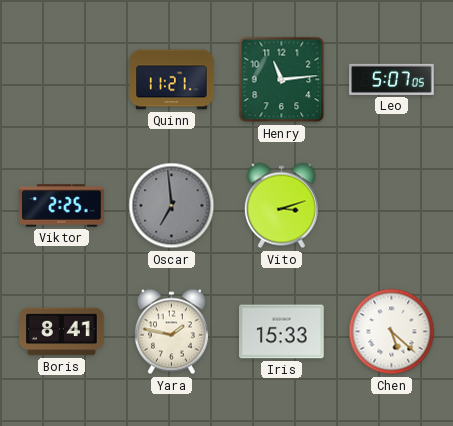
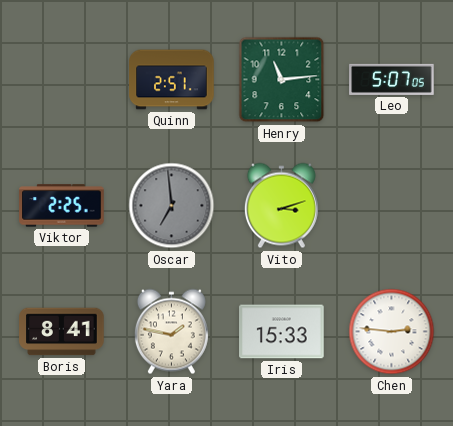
Quinn: 11:21 -> 2:51 (172, 80)
Chen: 5:22 -> 2:46 (392, 332)
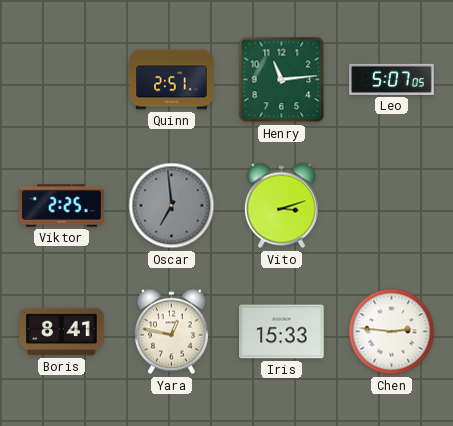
Yara: 1:47 -> 12:47 (171, 332)
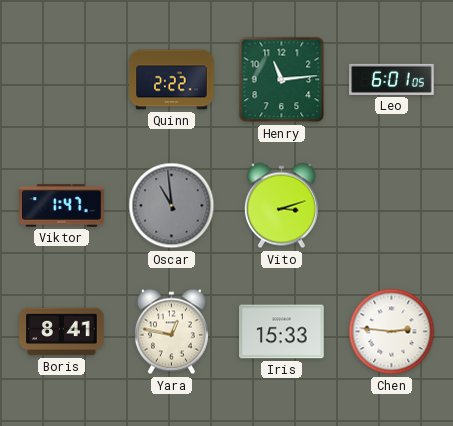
Quinn: 2:51 -> 2:22 (172, 80)
Leo: 5:07 -> 6:01 (392, 79)
Viktor: 2:25 -> 1:47 (62, 206)
Oscar: 6:59 -> 10:59 (172, 206)
